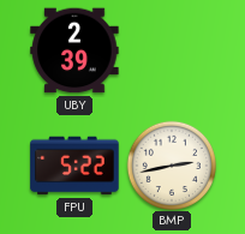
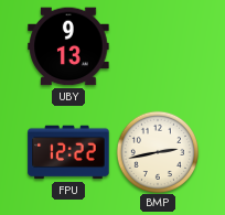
UBY: 2:39 -> 9:13 (68, 46)
FPU: 5:22 -> 12:22 (68, 152)
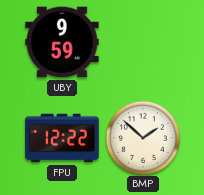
UBY: 9:13 -> 9:59 (62, 42)
BMP: 2:43 -> 1:52 (142, 137)
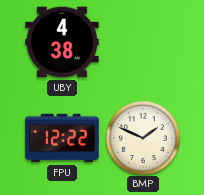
UBY: 9:59 -> 4:38 (62, 42)
BMP: 1:52 -> 1:49 (142, 137)
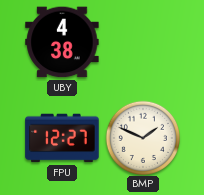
FPU: 12:22 -> 12:27 (62, 138)
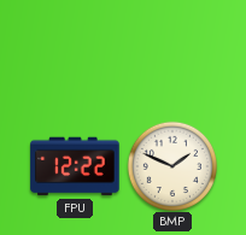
UBY: 4:38 -> none (62, 42)
FPU: 12:27 -> 12:22 (75, 166)
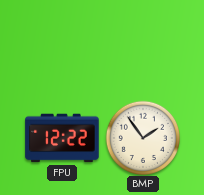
BMP: 1:49 -> 1:54 (142, 137)
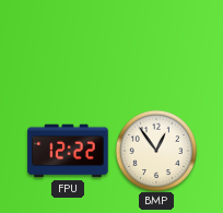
BMP: 1:54 -> 12:54 (155, 150)
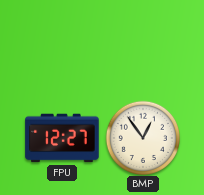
FPU: 12:22 -> 12:27 (62, 138)
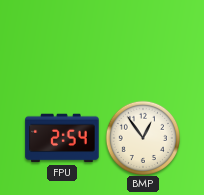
FPU: 12:27 -> 2:54 (62, 138)
